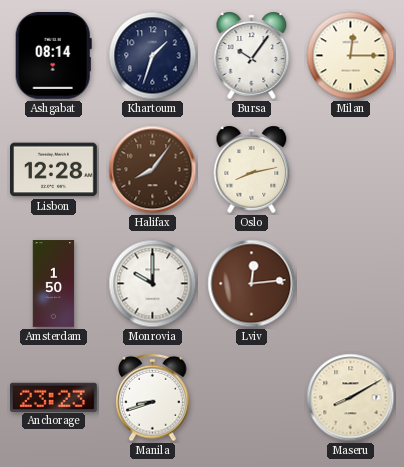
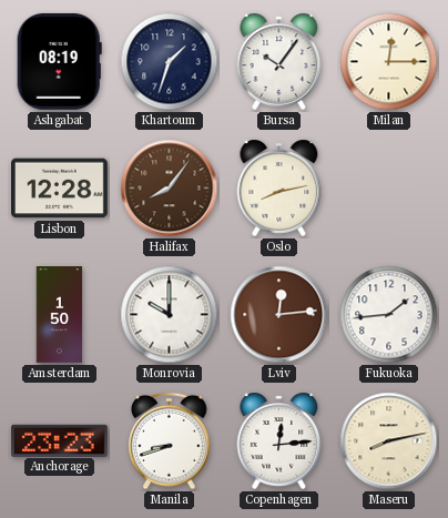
Ashgabat: 08:14 -> 08:19 (59, 61)
Fukuoka: none -> 1:44 (389, 315)
Copenhagen: none -> 12:14 (279, 440)
Maseru: 8:10 -> 8:13 (389, 441)
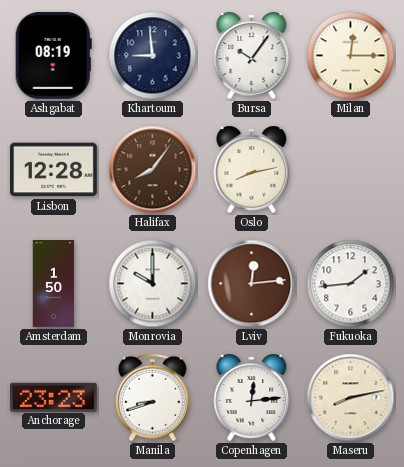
Khartoum: 1:33 -> 8:59 (153, 56)
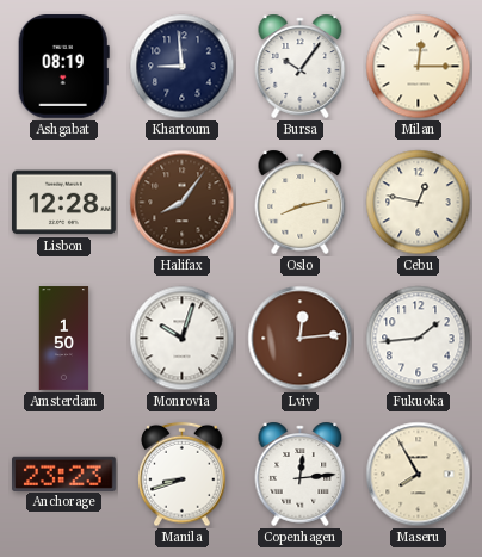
Cebu: none -> 12:47 (419, 203)
Monrovia: 10:00 -> 10:03 (183, 339)
Maseru: 8:13 -> 7:55 (419, 475)
